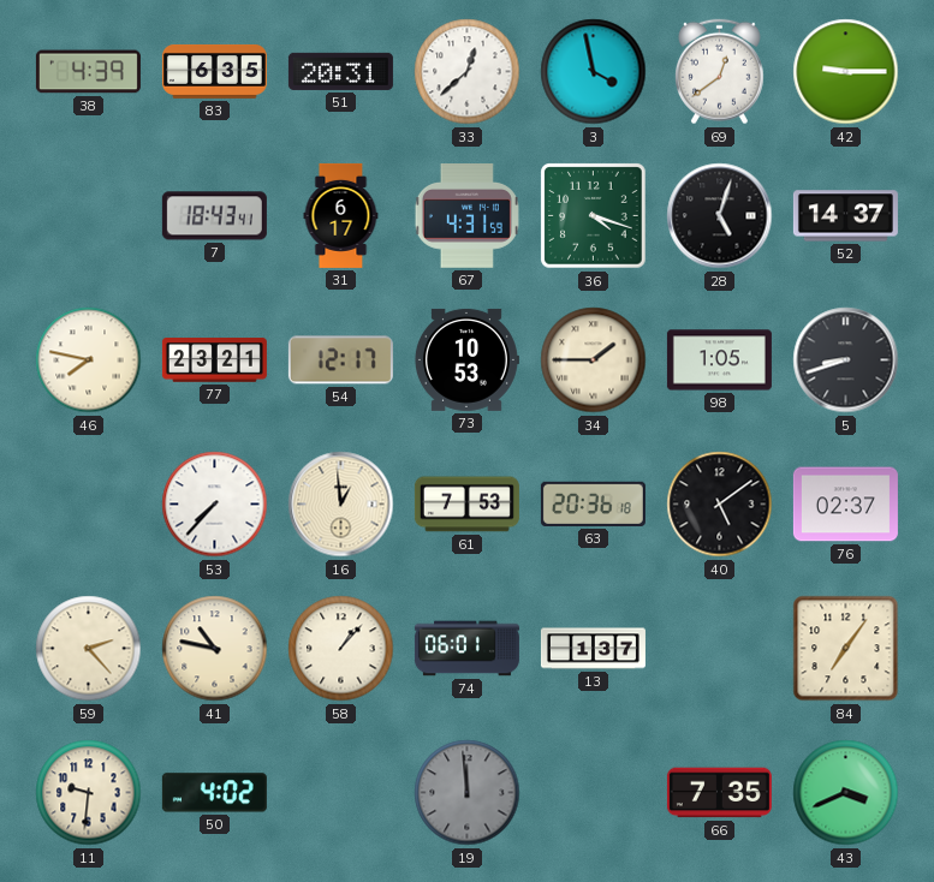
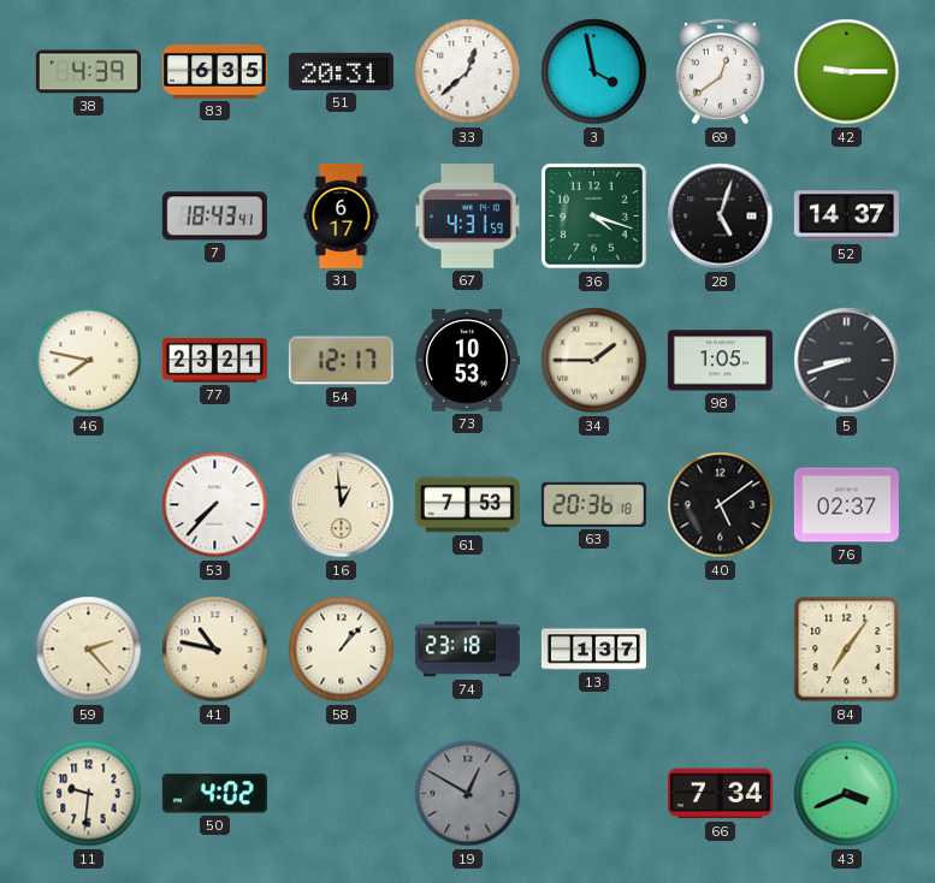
74: 06:01 -> 23:18 (467, 650)
19: 11:59 -> 12:50 (468, 794)
66: 7:35 -> 7:34 (720, 794)
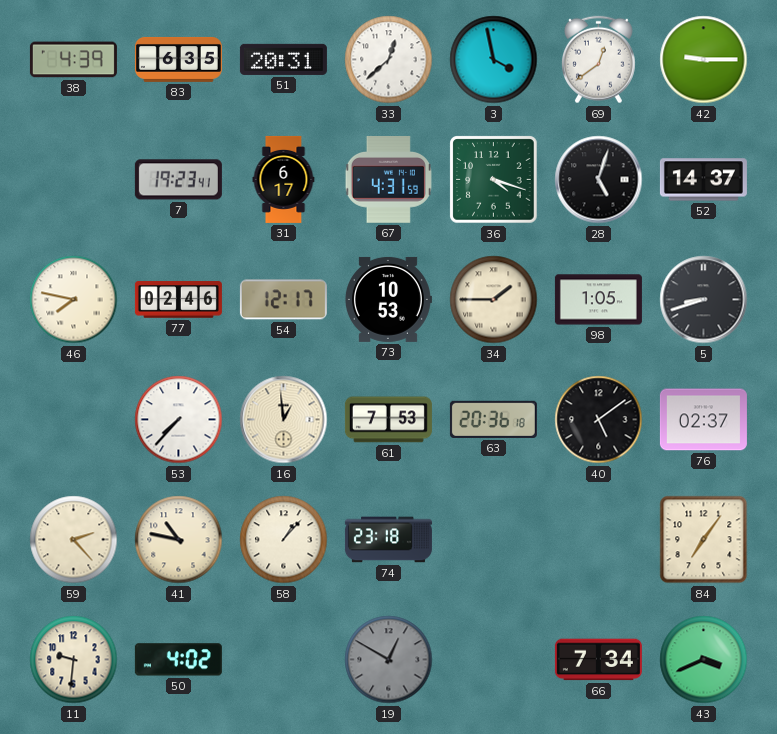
7: 18:43 -> 19:23 (178, 180)
77: 23:21 -> 02:46 (178, 300)
13: 1:37 -> none (593, 650)
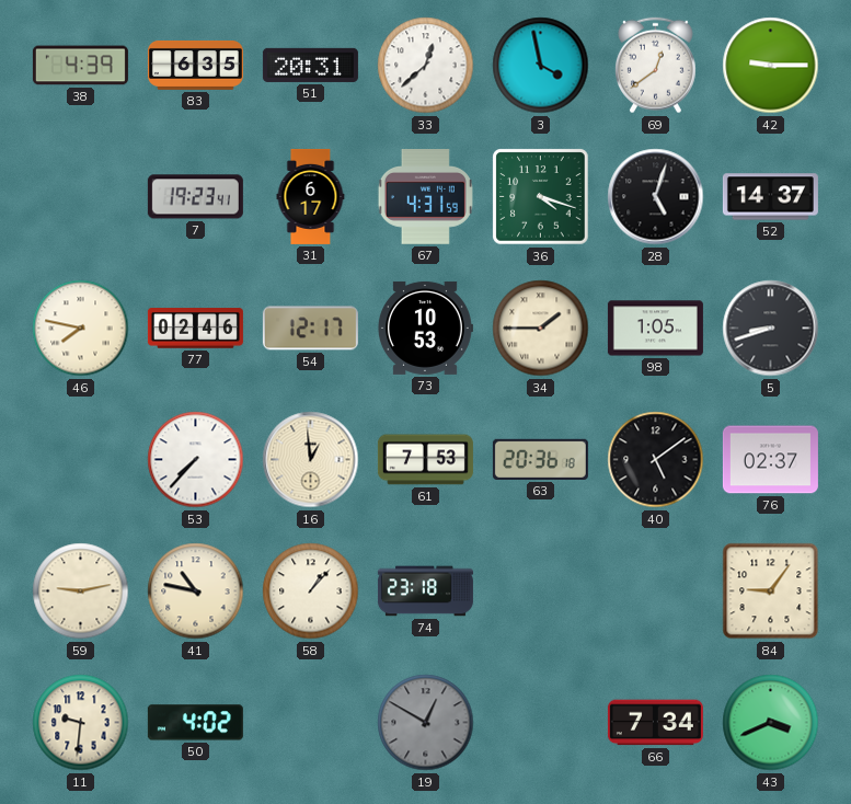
59: 2:23 -> 9:13 (81, 591)
84: 7:06 -> 9:06 (771, 591)
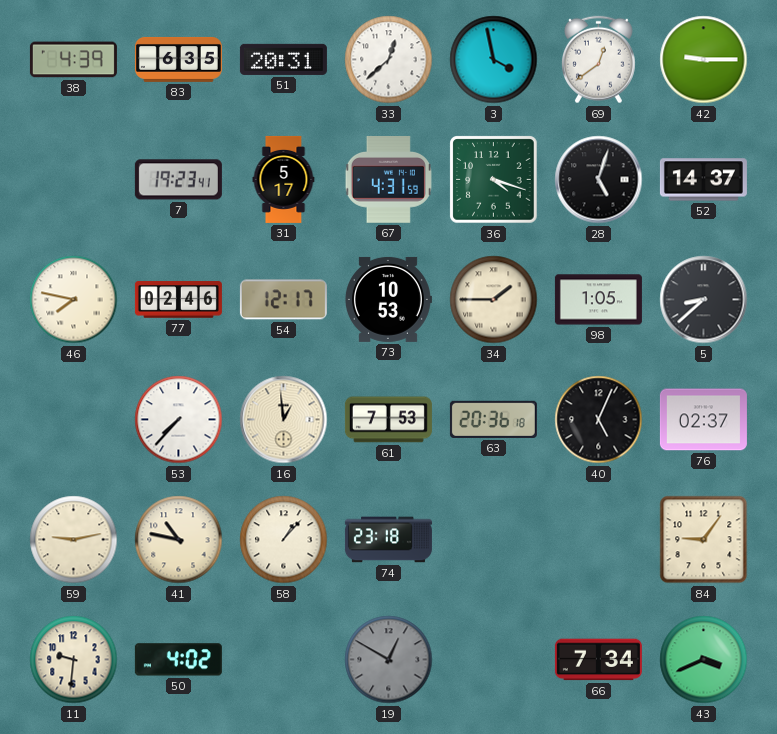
31: 6:17 -> 5:17 (284, 179)
5: 8:42 -> 8:38 (704, 300)
40: 5:09 -> 5:04 (599, 420)
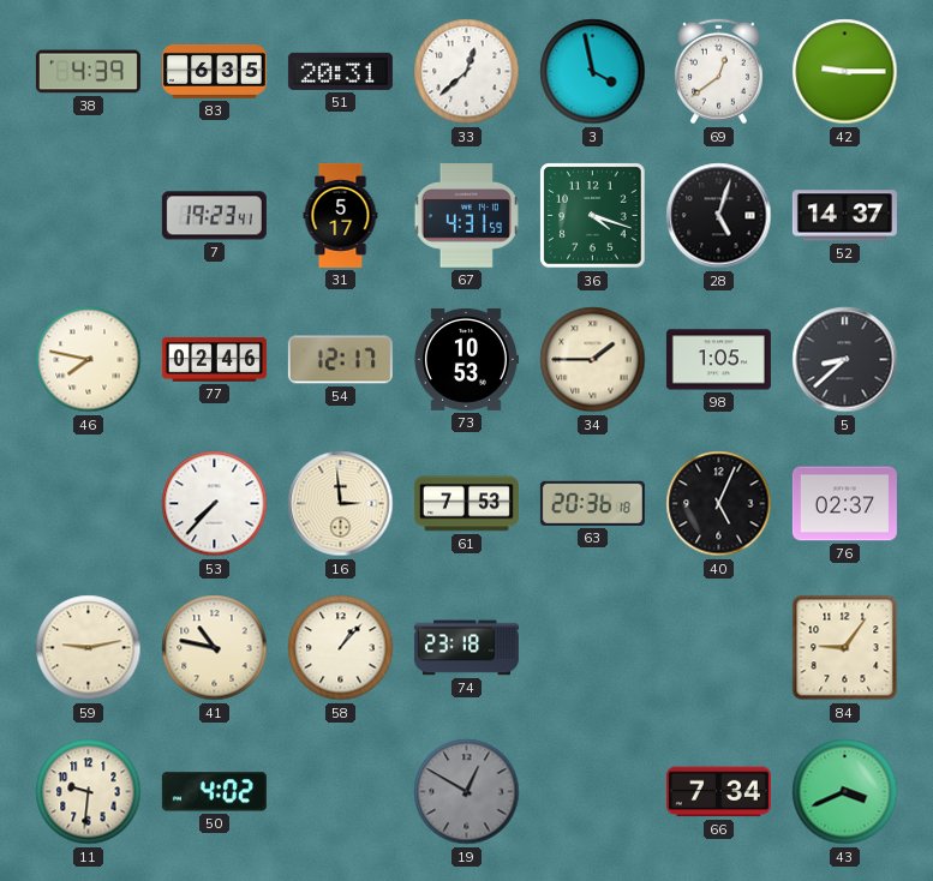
16: 12:59 -> 2:59 (341, 504)
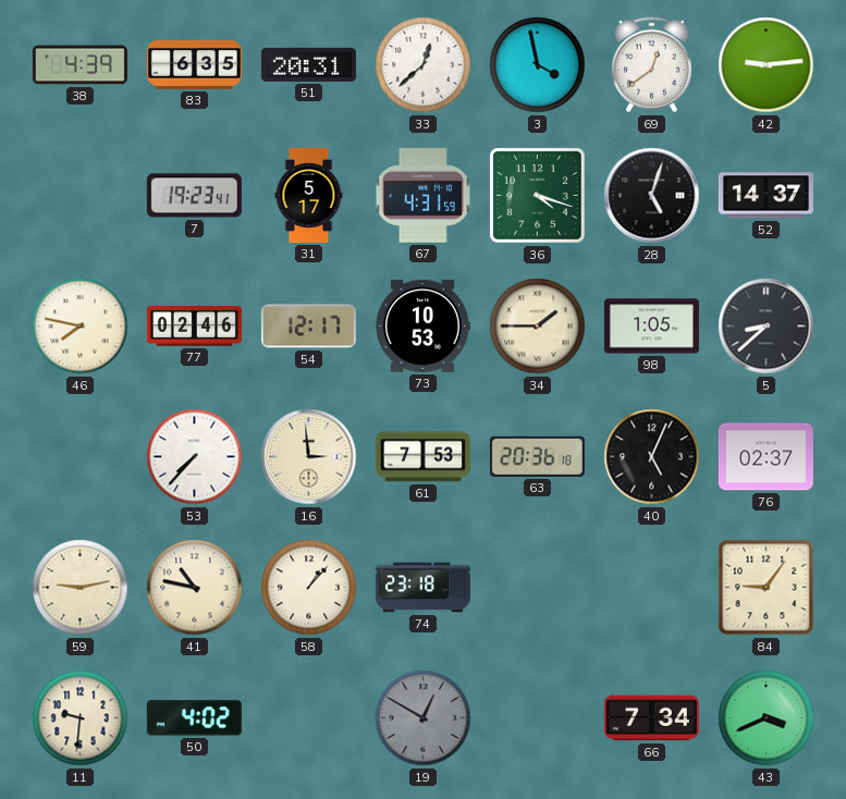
42: 9:15 -> 9:14 (767, 65)
